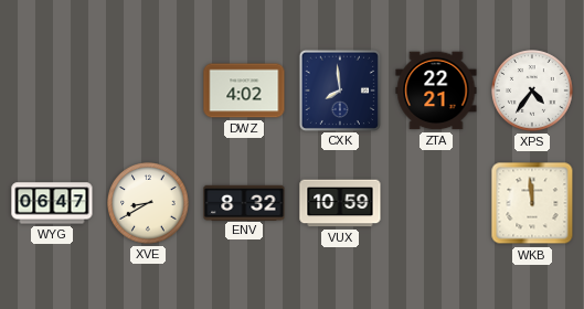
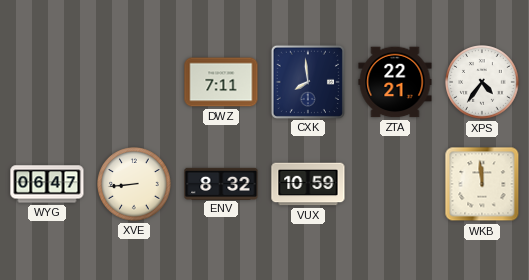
DWZ: 4:02 -> 7:11 (221, 82)
XVE: 8:40 -> 8:44 (134, 184)
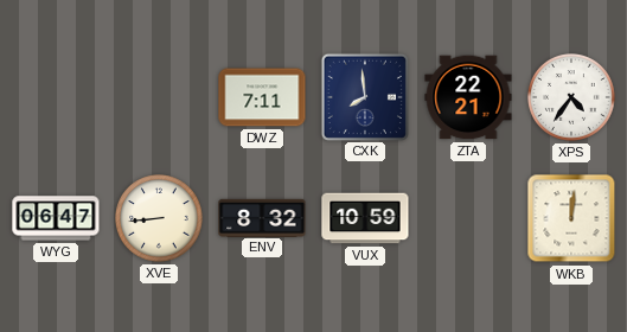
WKB: 11:59 -> 12:01 (571, 218)
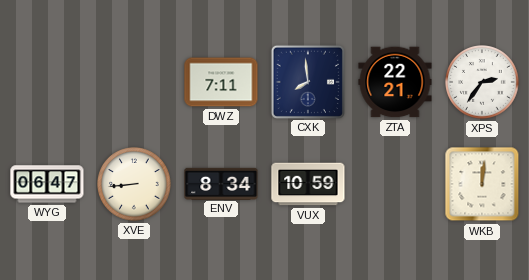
XPS: 4:36 -> 2:36 (482, 82)
ENV: 8:32 -> 8:34 (221, 183)
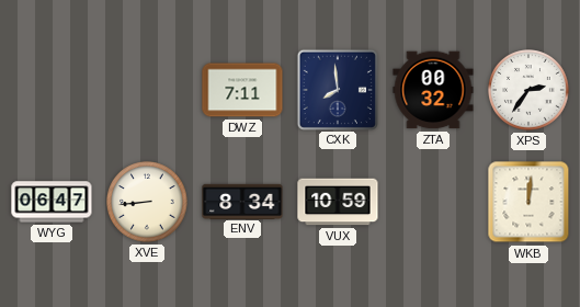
ZTA: 22:21 -> 00:32 (433, 90)
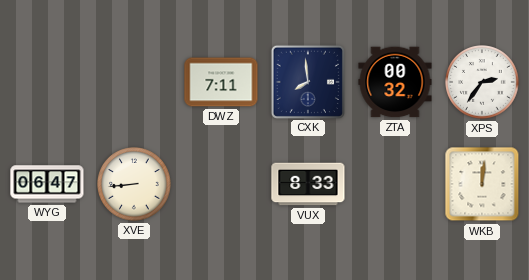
ENV: 8:34 -> none (242, 201)
VUX: 10:59 -> 8:33 (308, 184)
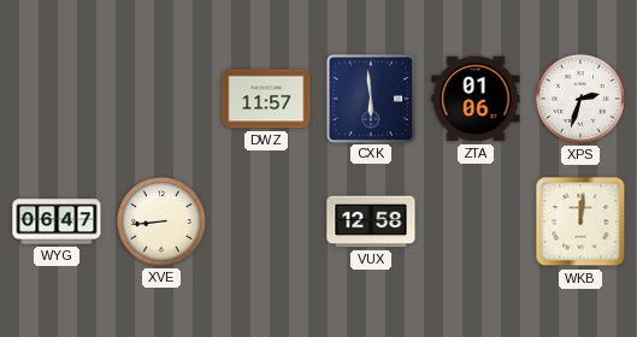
DWZ: 7:11 -> 11:57 (266, 99)
CXK: 7:59 -> 5:59 (370, 97)
ZTA: 00:32 -> 01:06 (476, 99)
XPS: 2:36 -> 2:33 (580, 99)
VUX: 8:33 -> 12:58 (371, 221)
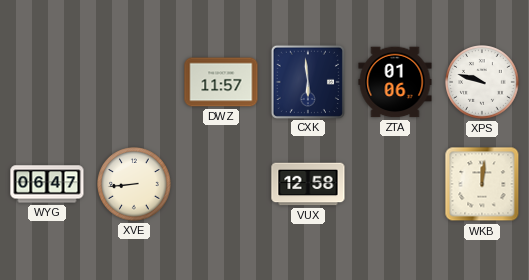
XPS: 2:33 -> 9:48 (482, 82)
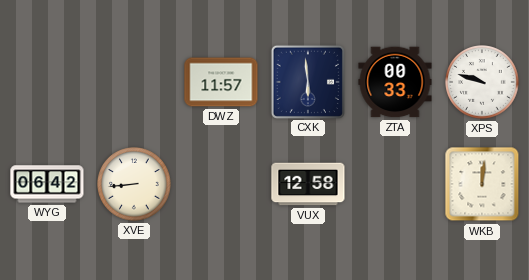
ZTA: 01:06 -> 00:33 (395, 82)
WYG: 06:47 -> 06:42 (47, 184)
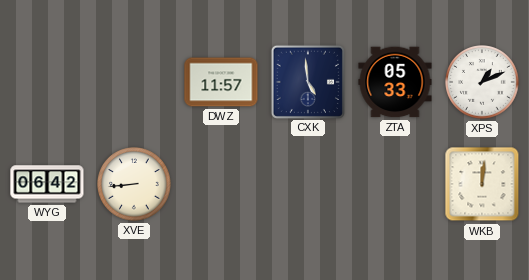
CXK: 5:59 -> 4:59 (307, 81)
ZTA: 00:33 -> 05:33 (395, 82)
XPS: 9:48 -> 1:11 (482, 82)
VUX: 12:58 -> none (308, 184)
